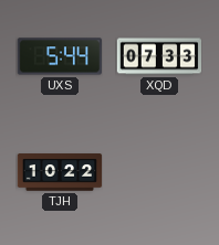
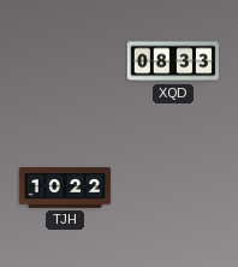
UXS: 5:44 -> none (59, 56)
XQD: 07:33 -> 08:33 (172, 61)
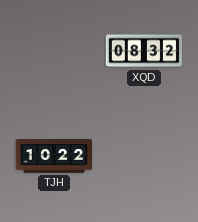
XQD: 08:33 -> 08:32 (143, 51)
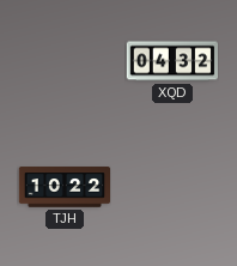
XQD: 08:32 -> 04:32 (171, 61)
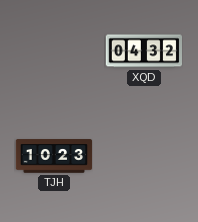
TJH: 10:22 -> 10:23 (54, 156)
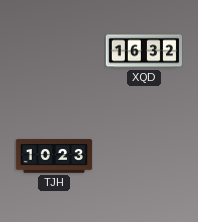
XQD: 04:32 -> 16:32 (143, 51)
